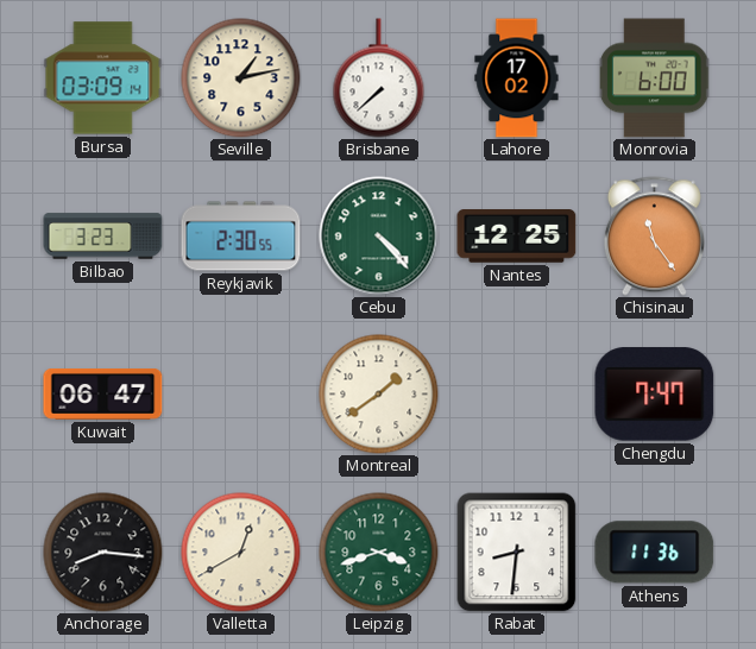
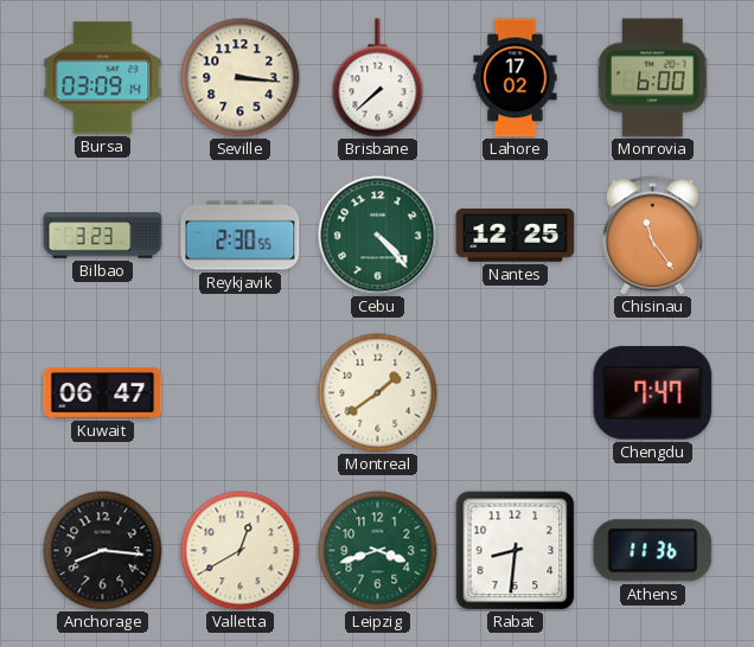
Seville: 1:13 -> 3:16 (241, 78)
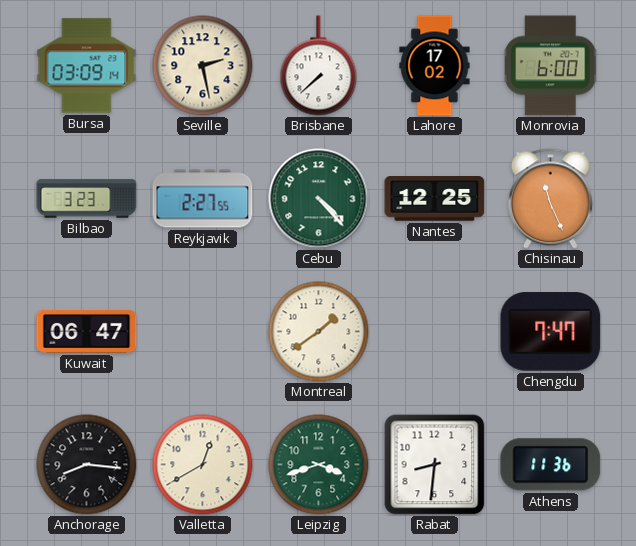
Seville: 3:16 -> 2:28 (203, 66)
Reykjavik: 2:30 -> 2:27 (203, 199)
Chisinau: 11:24 -> 11:26 (550, 199)
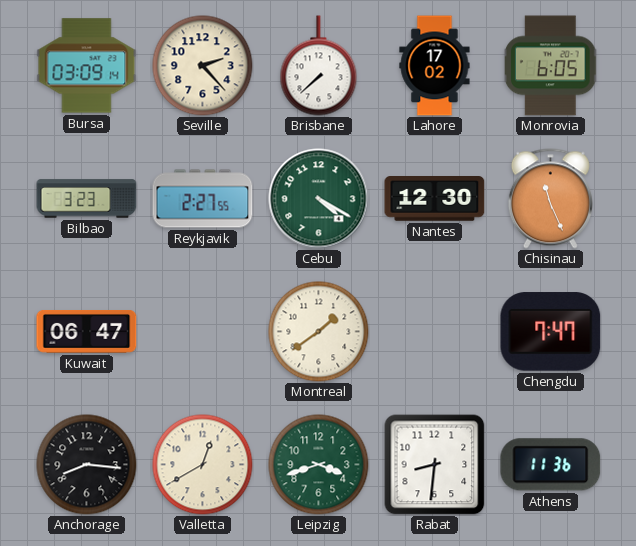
Seville: 2:28 -> 2:23 (203, 66)
Monrovia: 6:00 -> 6:05 (551, 66)
Cebu: 4:23 -> 4:20 (319, 199)
Nantes: 12:25 -> 12:30 (435, 199)
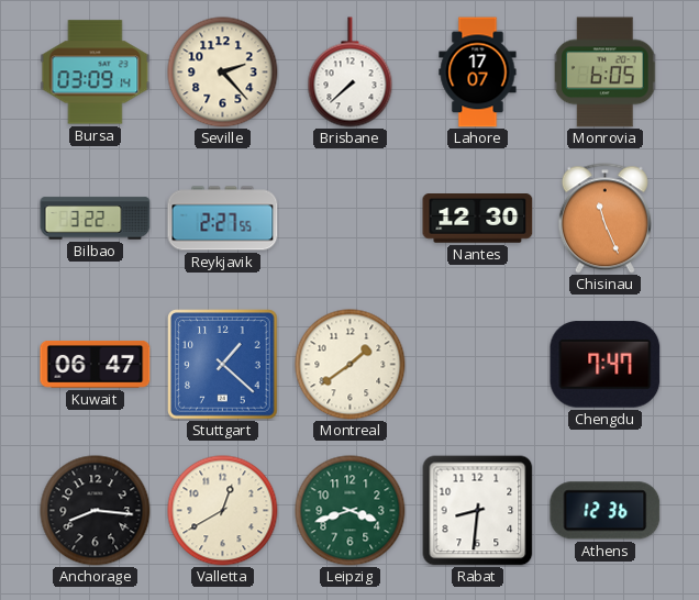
Lahore: 17:02 -> 17:07 (478, 73)
Bilbao: 3:23 -> 3:22 (96, 219)
Cebu: 4:20 -> none (319, 199)
Stuttgart: none -> 1:22 (223, 365)
Athens: 11:36 -> 12:36 (606, 511)
